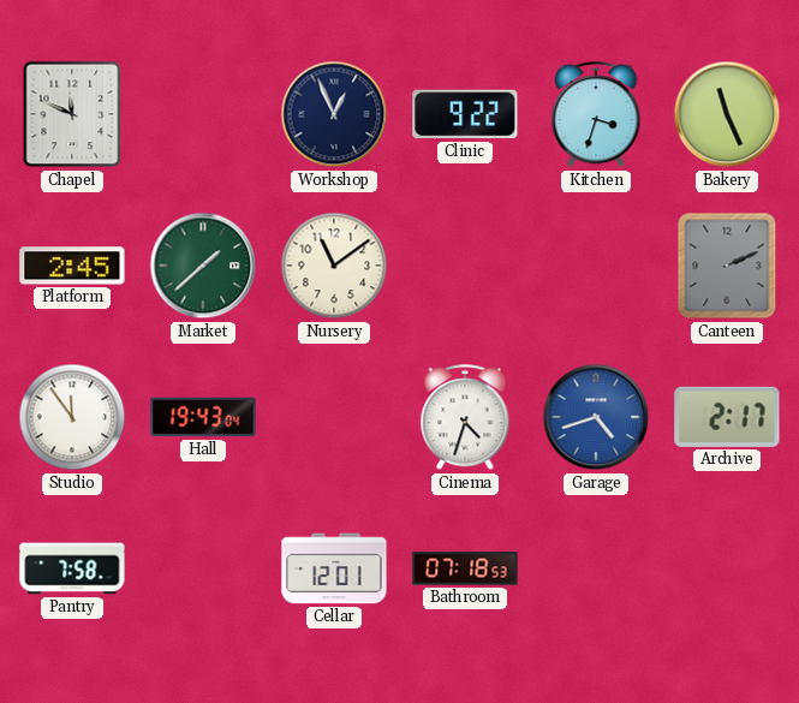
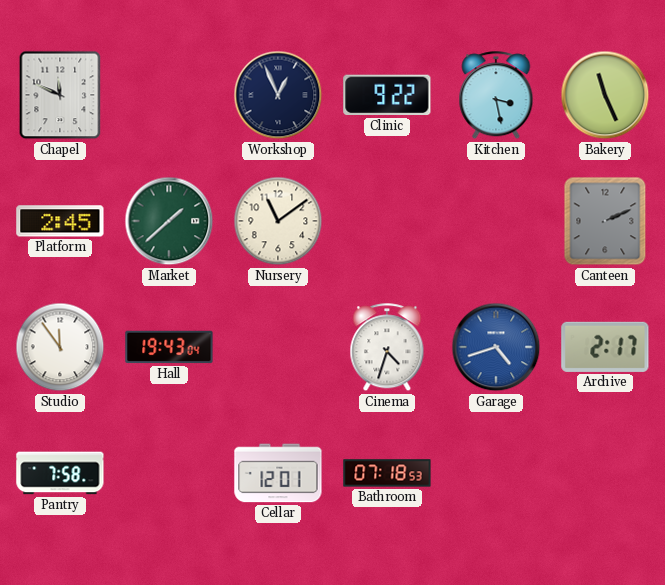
Kitchen: 3:33 -> 3:28 (496, 96)
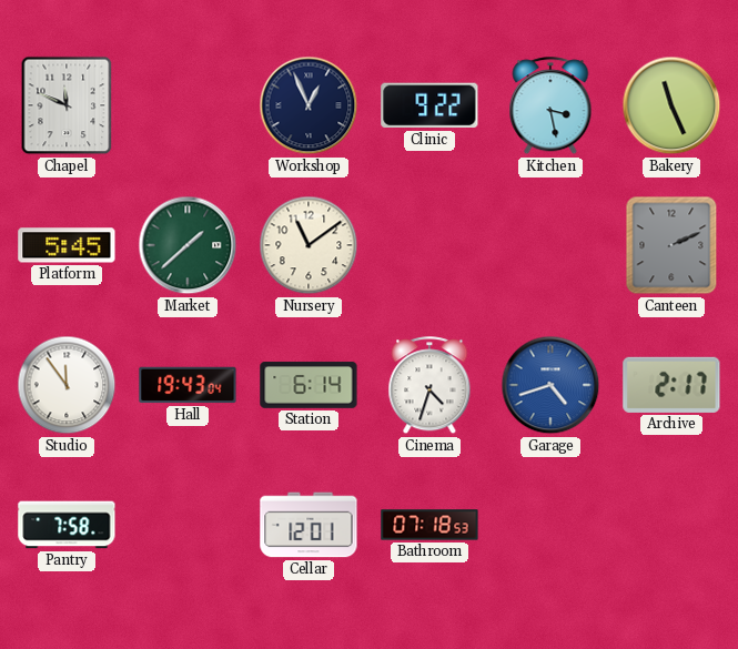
Platform: 2:45 -> 5:45 (67, 245)
Station: none -> 6:14 (309, 385)
